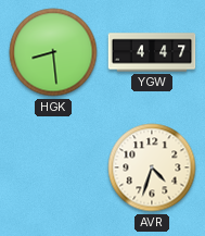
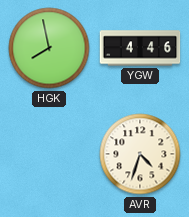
HGK: 8:29 -> 7:58 (49, 48)
YGW: 4:47 -> 4:46 (140, 48)
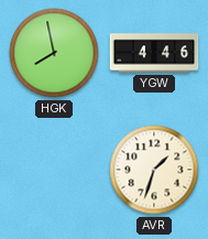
AVR: 4:33 -> 1:33 (154, 170)
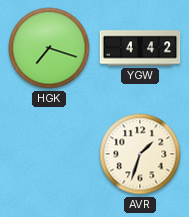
HGK: 7:58 -> 7:18 (49, 48)
YGW: 4:46 -> 4:42 (140, 48)
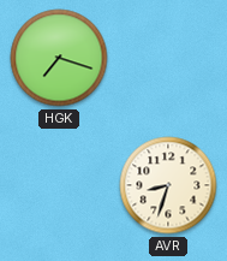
YGW: 4:42 -> none (140, 48)
AVR: 1:33 -> 8:33 (168, 185)
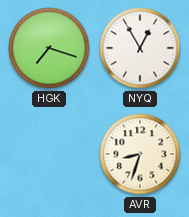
NYQ: none -> 12:55 (140, 48)
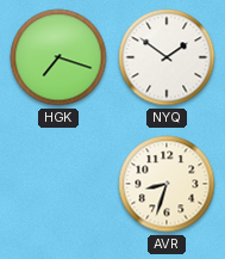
NYQ: 12:55 -> 1:51 (167, 57)
